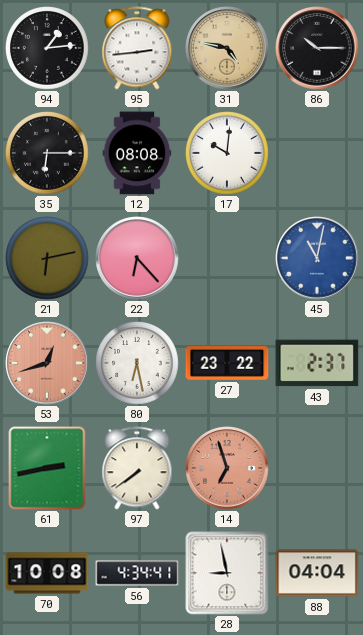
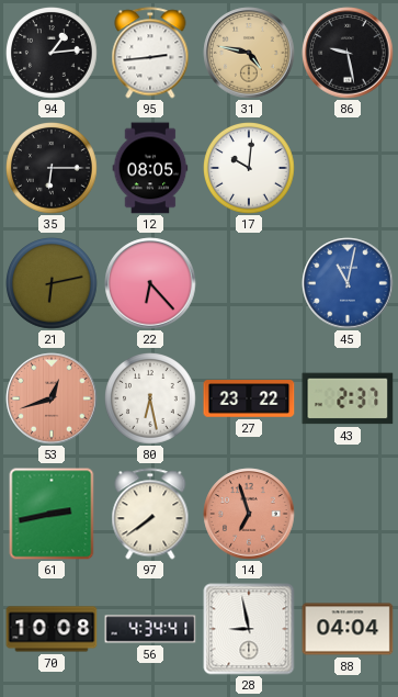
86: 10:15 -> 9:28 (348, 53)
12: 08:08 -> 08:05 (150, 168)
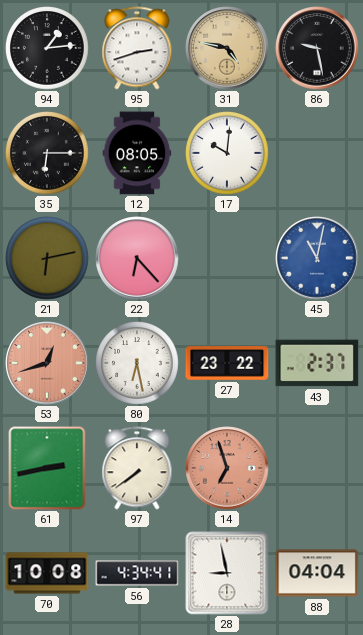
95: 2:44 -> 2:42 (137, 48)
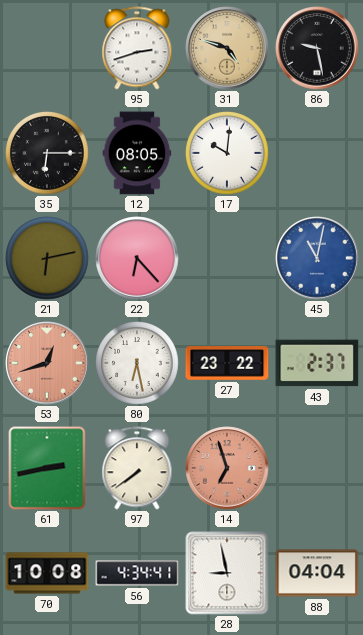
94: 1:14 -> none (48, 49)
31: 4:47 -> 4:48 (227, 48)
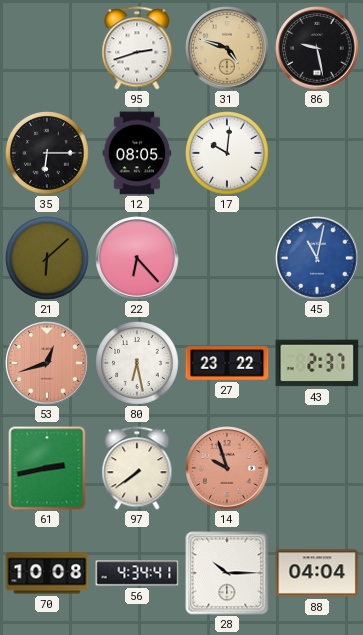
21: 6:13 -> 6:08 (48, 259)
14: 6:57 -> 9:57 (227, 468)
28: 8:58 -> 10:15 (227, 573)
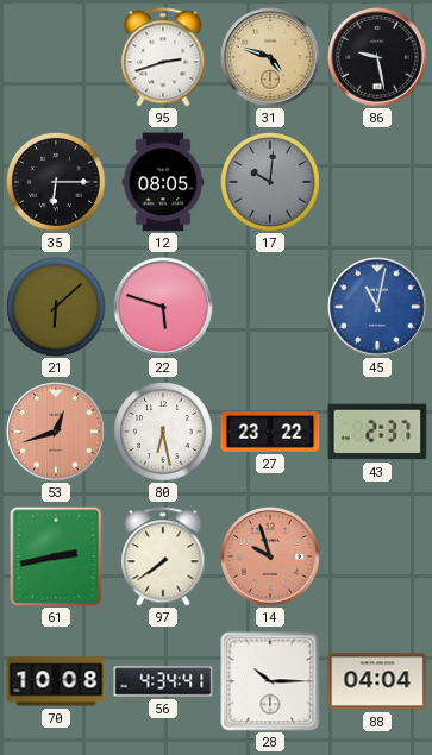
17 dial: white -> grey (271, 183)
22: 6:23 -> 5:48 (163, 307)
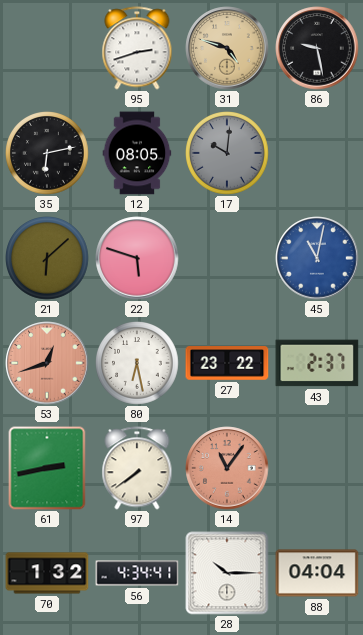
35: 6:15 -> 6:13 (48, 154)
14: 9:57 -> 11:06 (227, 468)
70: 10:08 -> 1:32 (47, 573)
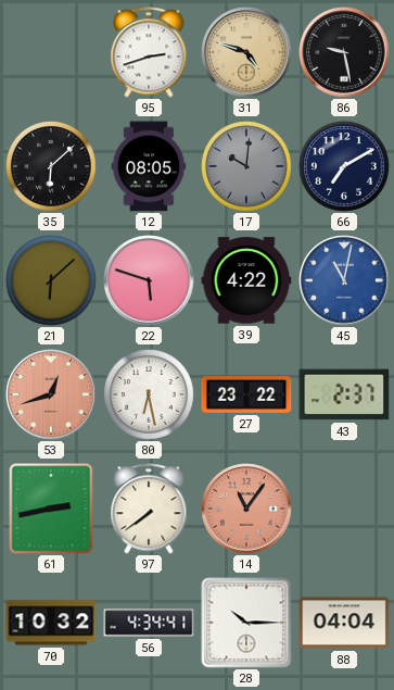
35: 6:13 -> 6:08 (52, 167)
66: none -> 7:10 (345, 167)
39: none -> 4:22 (246, 280)
70: 1:32 -> 10:32 (51, 623)
